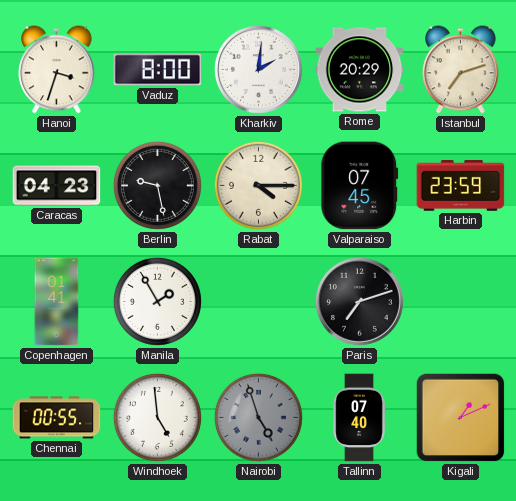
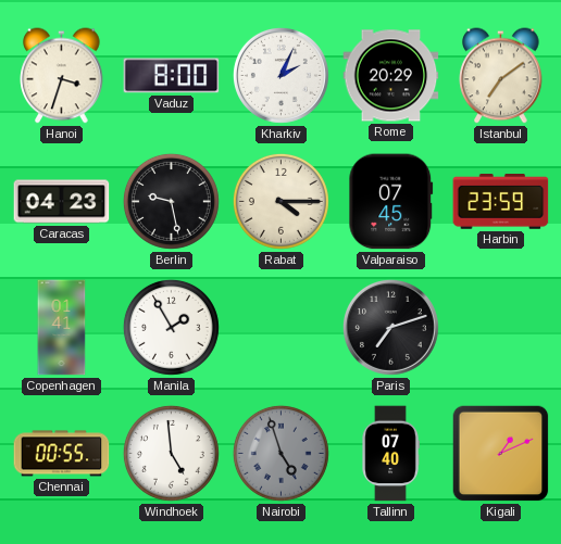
Kharkiv: 2:01 -> 2:04 (280, 75)
Istanbul: 7:12 -> 7:09 (501, 76)
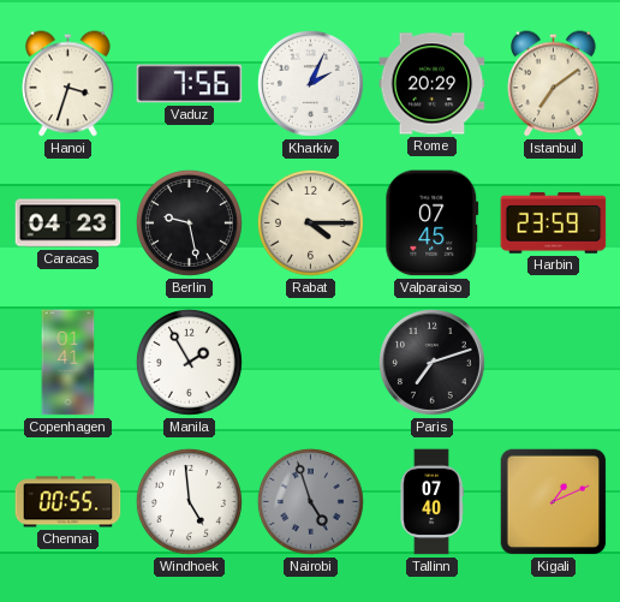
Vaduz: 8:00 -> 7:56 (190, 84)
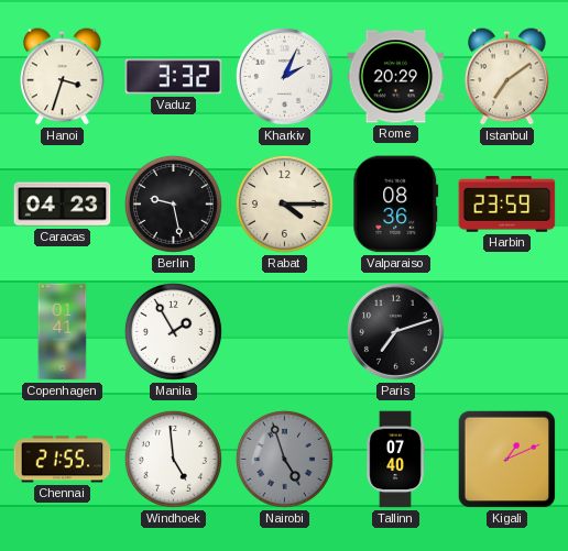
Vaduz: 7:56 -> 3:32 (174, 77)
Valparaiso: 07:45 -> 08:36 (396, 205)
Chennai: 00:55 -> 21:55 (63, 460)
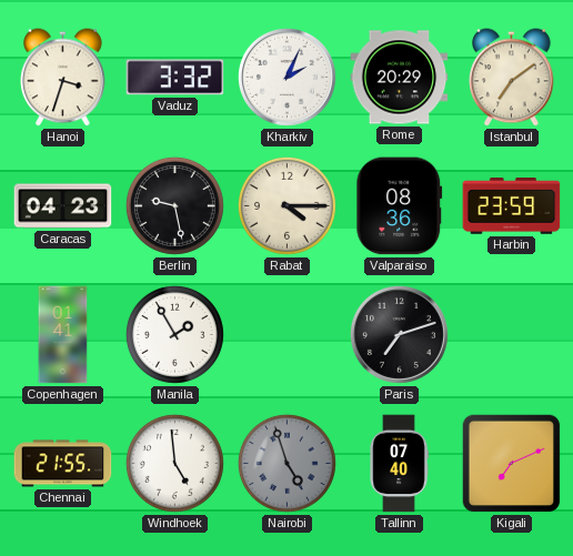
Kigali: 1:11 -> 7:11 (512, 464)
